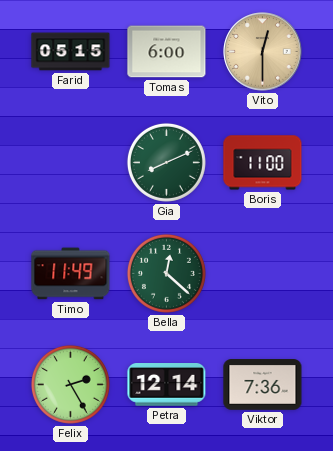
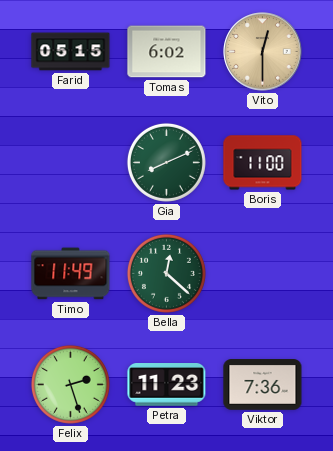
Tomas: 6:00 -> 6:02 (167, 52)
Felix: 2:25 -> 2:27 (70, 384)
Petra: 12:14 -> 11:23 (167, 385)
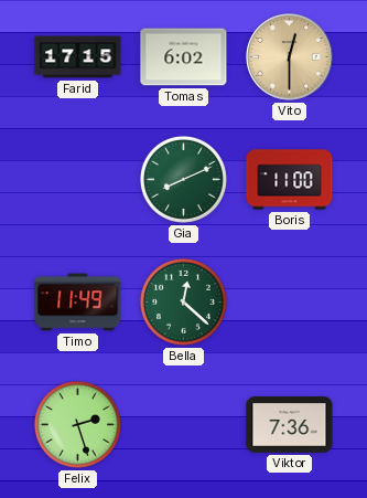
Farid: 05:15 -> 17:15 (78, 57)
Petra: 11:23 -> none (167, 385)
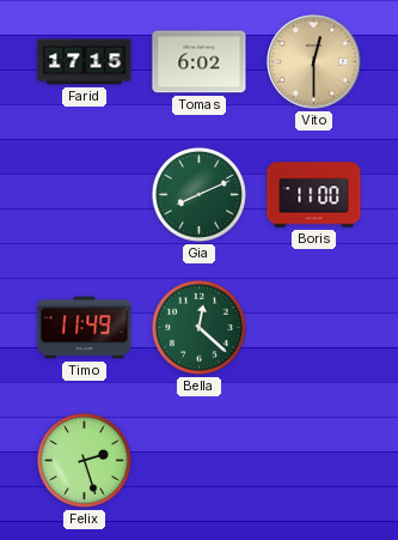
Viktor: 7:36 -> none (290, 425)
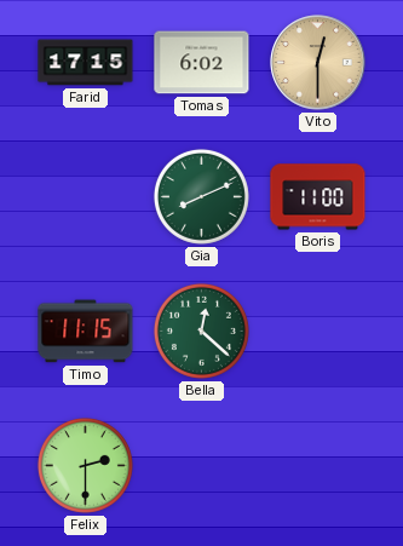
Timo: 11:49 -> 11:15 (86, 332)
Felix: 2:27 -> 2:30 (85, 465)
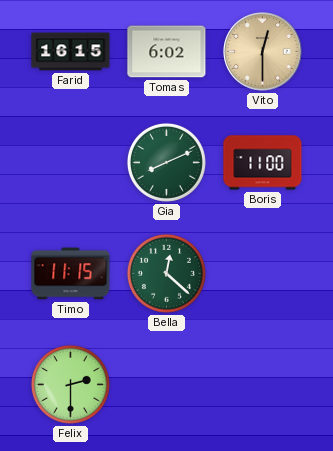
Farid: 17:15 -> 16:15 (71, 52)
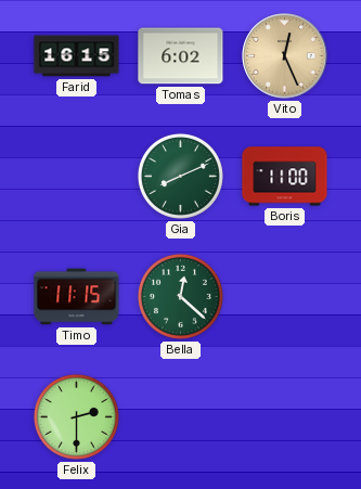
Vito: 12:30 -> 12:26 (285, 56)
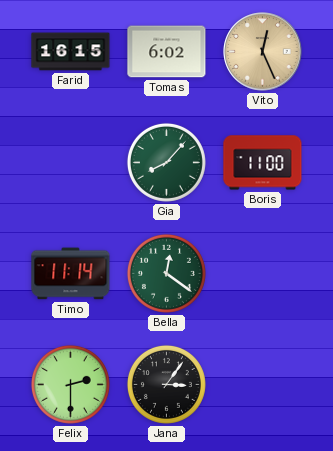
Gia: 8:11 -> 8:07 (166, 162)
Timo: 11:15 -> 11:14 (71, 274)
Bella: 12:22 -> 12:21 (166, 273)
Jana: none -> 3:06 (166, 384)
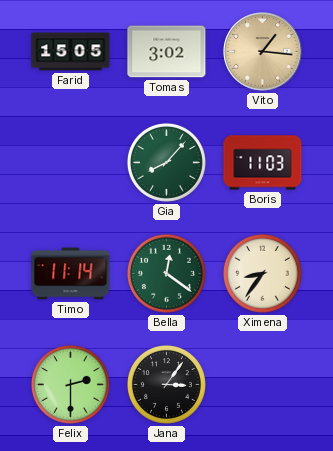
Farid: 16:15 -> 15:05 (71, 52)
Tomas: 6:02 -> 3:02 (167, 52)
Vito: 12:26 -> 1:16 (263, 52)
Boris: 11:00 -> 11:03 (263, 163)
Ximena: none -> 8:36 (262, 273)
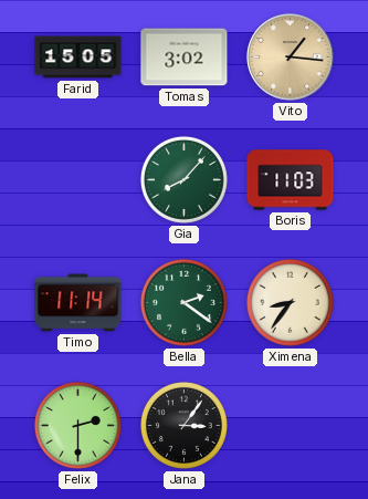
Bella: 12:21 -> 2:21 (183, 302)
